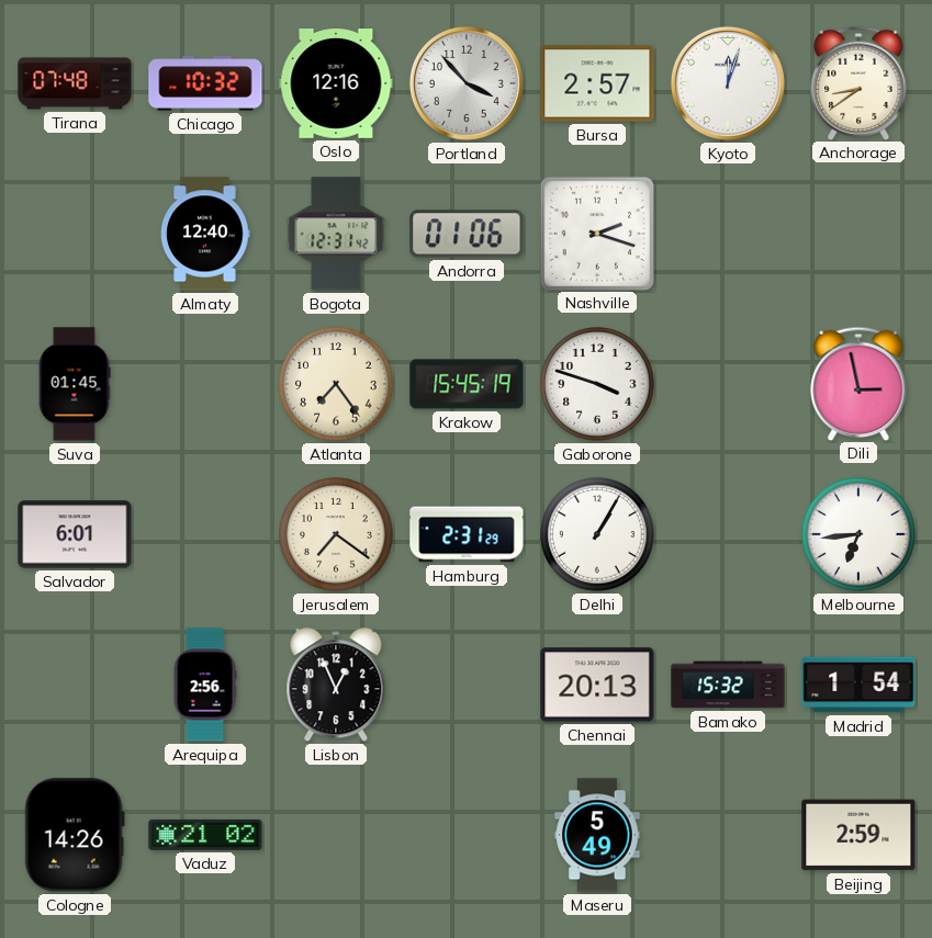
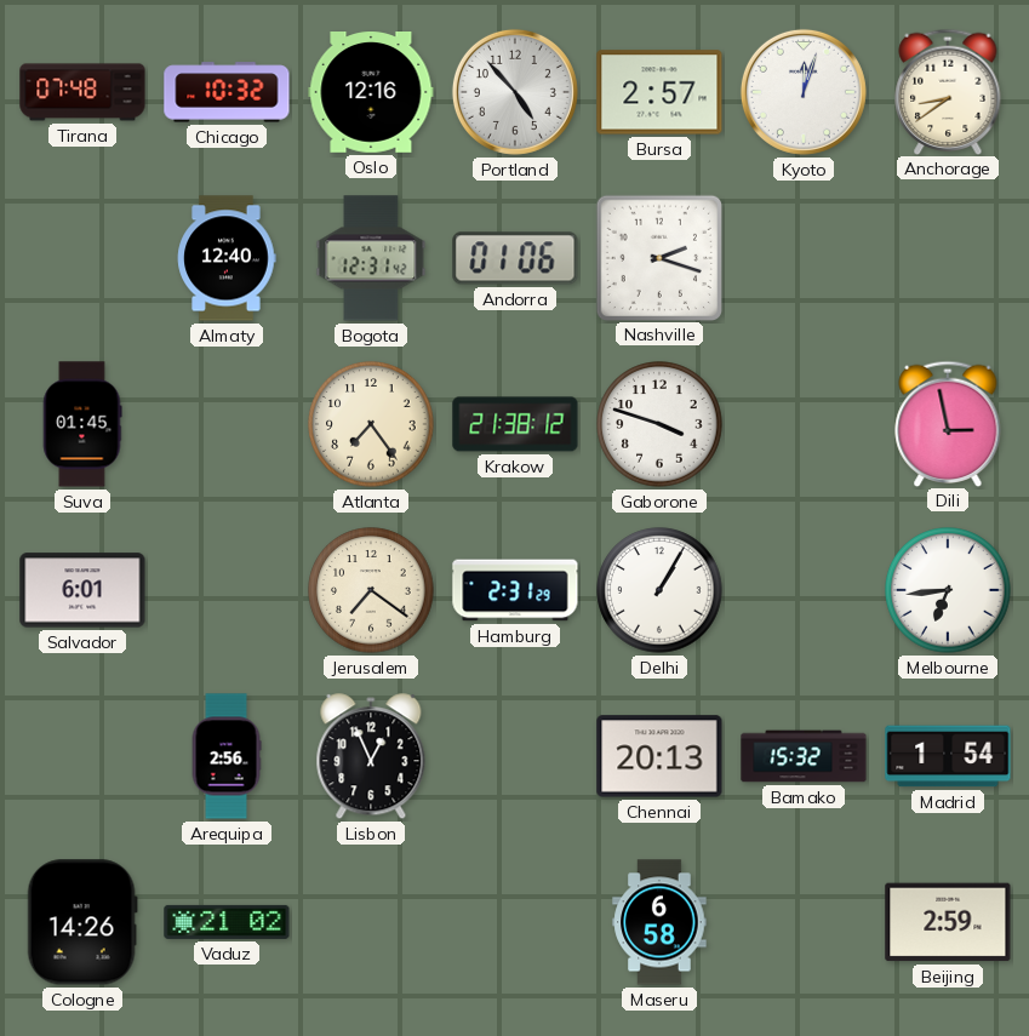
Portland: 3:53 -> 4:53 (515, 92)
Krakow: 15:45 -> 21:38 (515, 424)
Maseru: 5:49 -> 6:58 (659, 922)
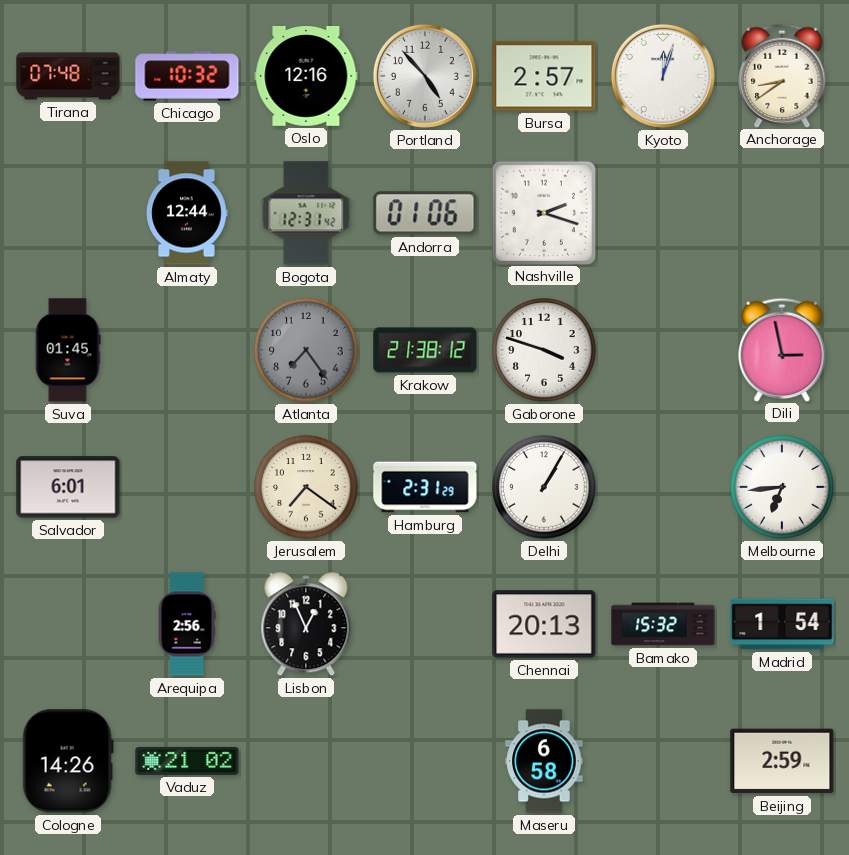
Almaty: 12:40 -> 12:44 (187, 213)
Atlanta dial: cream -> grey (306, 350)
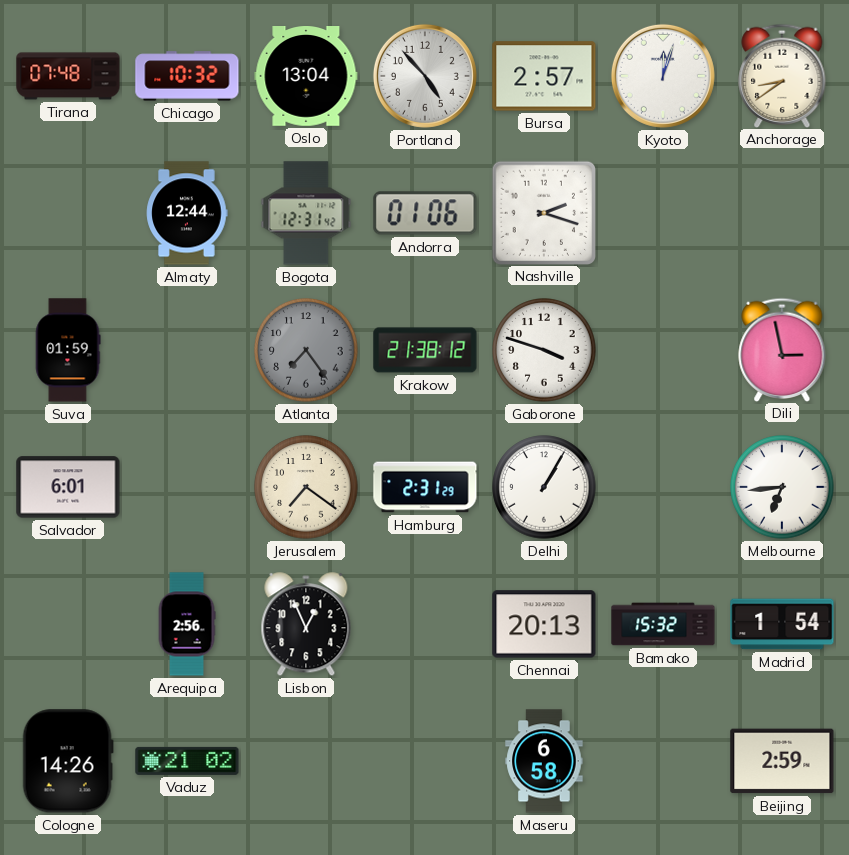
Oslo: 12:16 -> 13:04 (306, 77)
Suva: 01:45 -> 01:59 (68, 350)
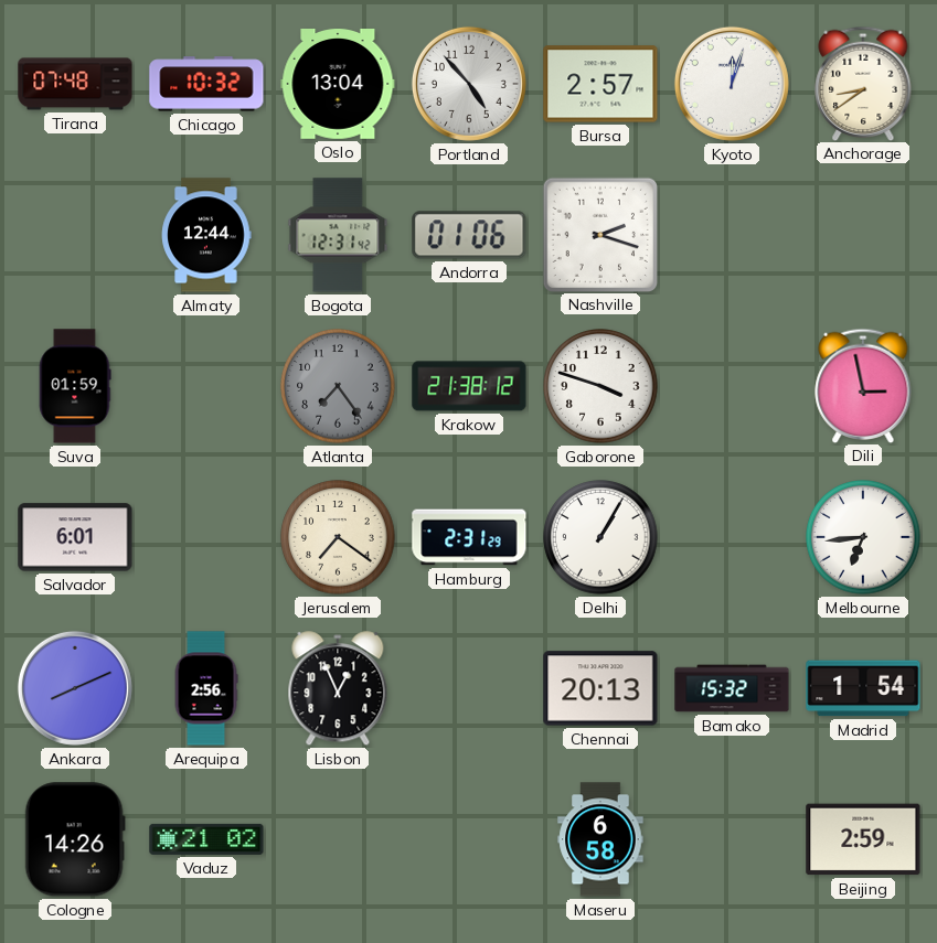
Ankara: none -> 8:11 (75, 688)
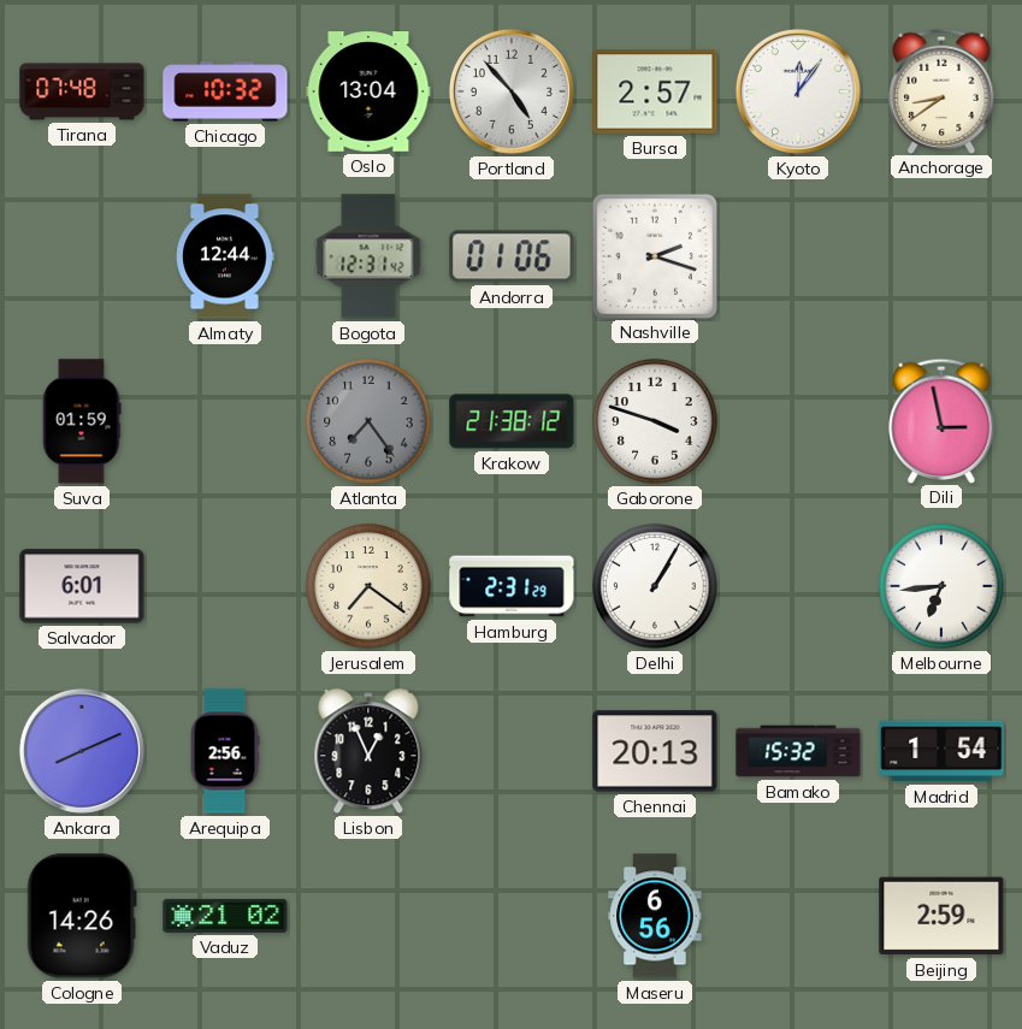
Kyoto: 12:03 -> 12:06 (798, 91)
Maseru: 6:58 -> 6:56 (655, 916)
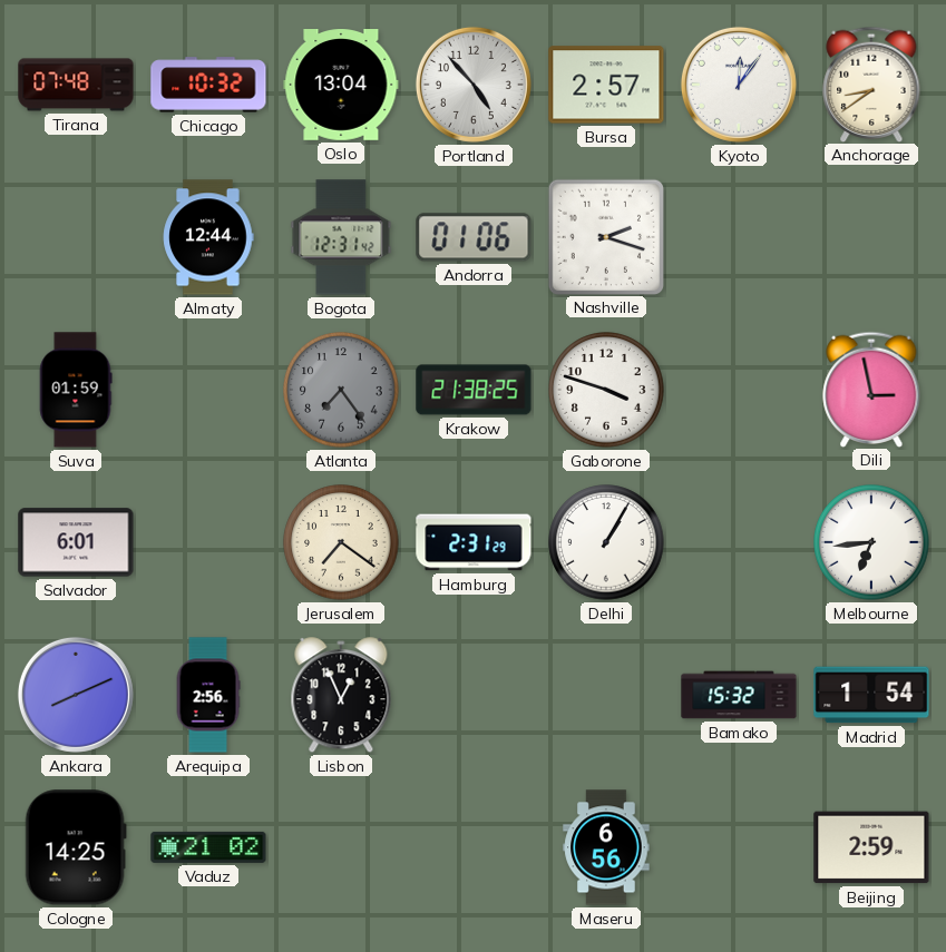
Krakow: 21:38:12 -> 21:38:25 (474, 390)
Chennai: 20:13 -> none (655, 751)
Cologne: 14:26 -> 14:25 (76, 847)
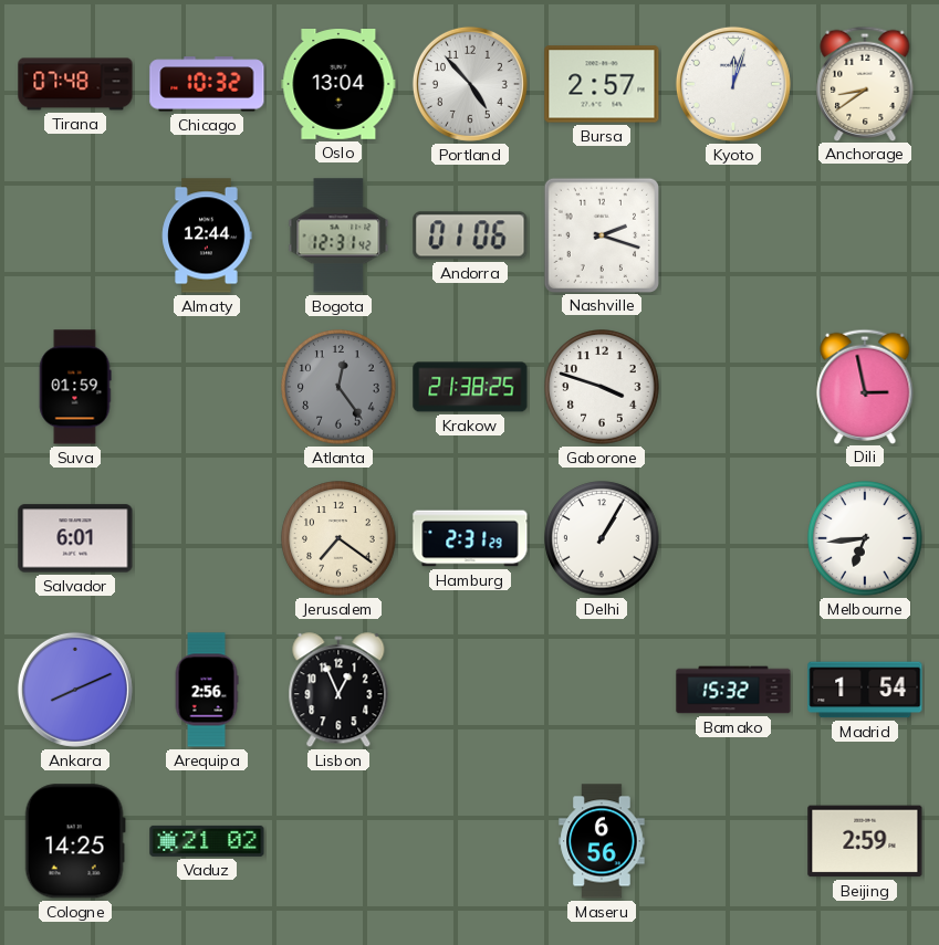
Kyoto: 12:06 -> 12:03 (733, 84)
Atlanta: 7:24 -> 12:24 (338, 387)
